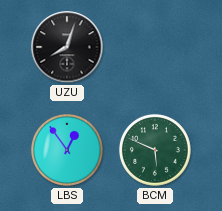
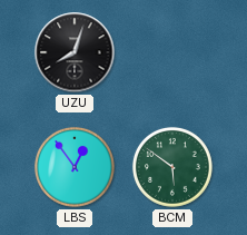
BCM: 5:49 -> 5:51 (172, 167)
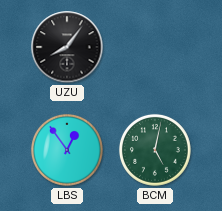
UZU: 8:03 -> 8:06 (67, 47)
BCM: 5:51 -> 5:02 (155, 150)
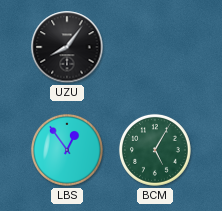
BCM: 5:02 -> 5:05 (155, 150)
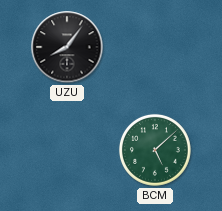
LBS: 12:54 -> none (67, 150)
BCM: 5:05 -> 5:08 (155, 150)
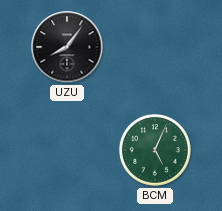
BCM: 5:08 -> 5:04 (155, 150)
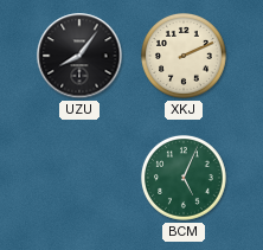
XKJ: none -> 2:11 (184, 56)
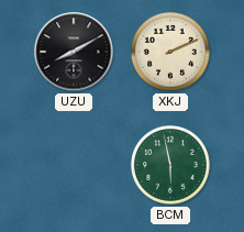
UZU: 8:06 -> 8:10 (74, 52)
BCM: 5:04 -> 5:58 (170, 165)
